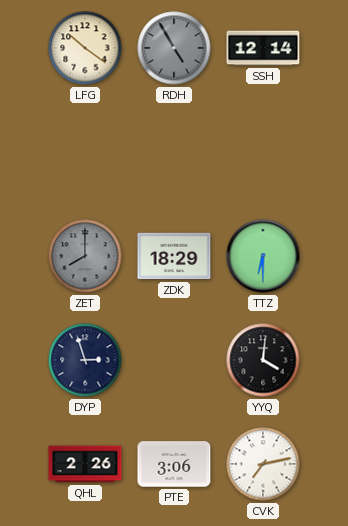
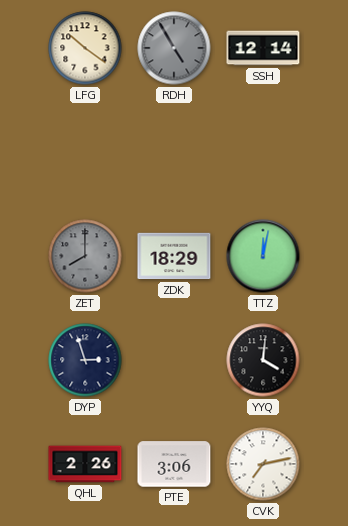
TTZ: 6:30 -> 12:02 (263, 256)
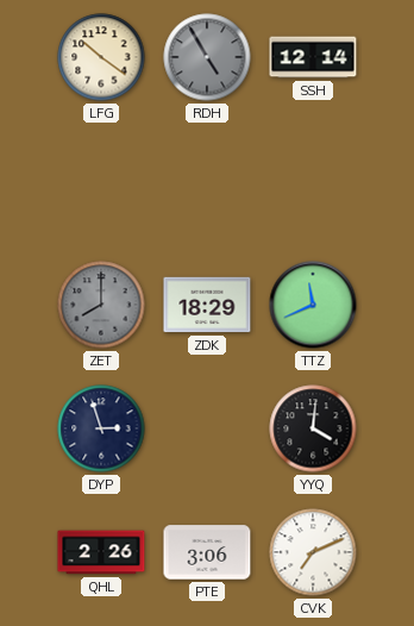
TTZ: 12:02 -> 11:41 (313, 305)
CVK: 7:13 -> 7:11 (313, 552)
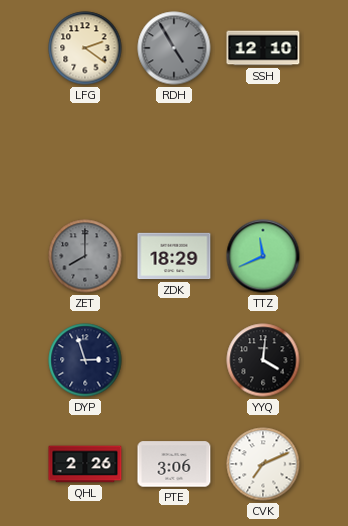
LFG: 10:21 -> 2:21 (85, 48)
SSH: 12:14 -> 12:10 (263, 48)
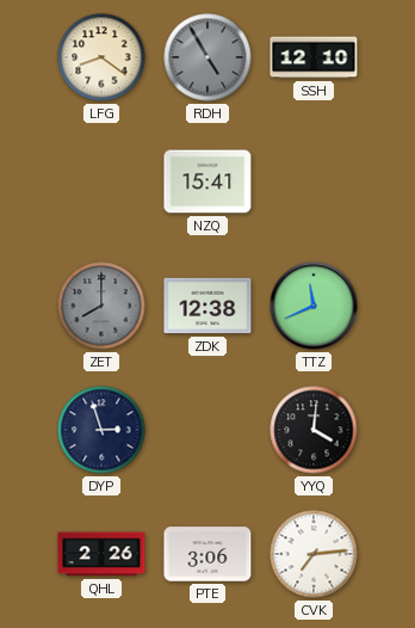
LFG: 2:21 -> 8:21 (101, 57)
NZQ: none -> 15:41 (207, 181)
ZDK: 18:29 -> 12:38 (207, 306)
CVK: 7:11 -> 7:14 (314, 554)
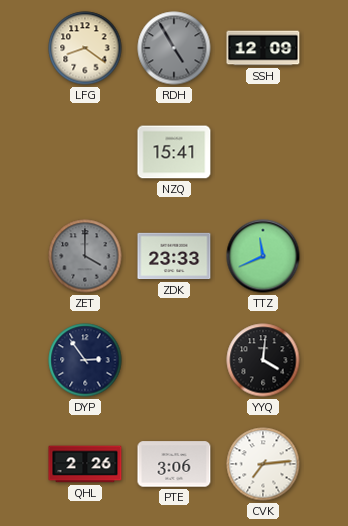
SSH: 12:10 -> 12:09 (263, 48)
ZET: 8:00 -> 4:00 (85, 256)
ZDK: 12:38 -> 23:33 (174, 256)
DYP: 2:57 -> 2:54 (85, 360)
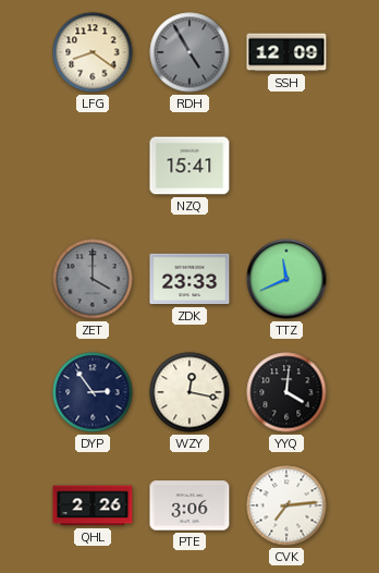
WZY: none -> 12:17 (189, 392)
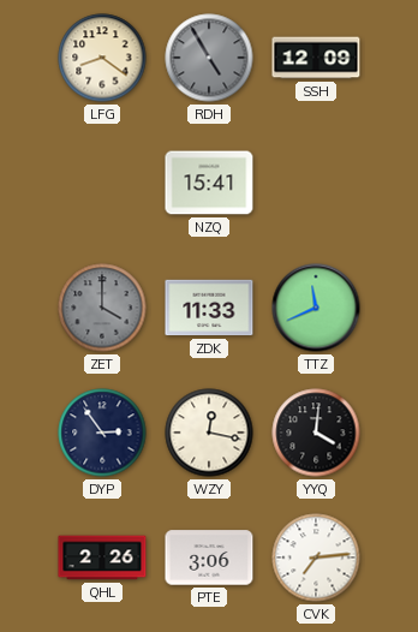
ZDK: 23:33 -> 11:33 (209, 308)
